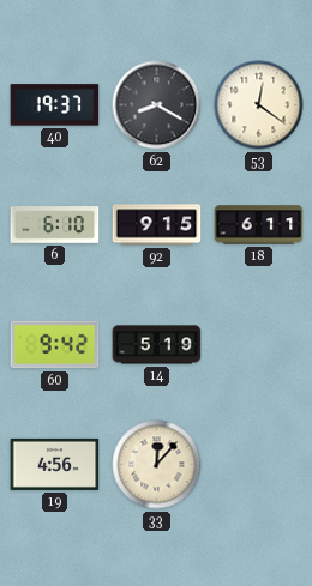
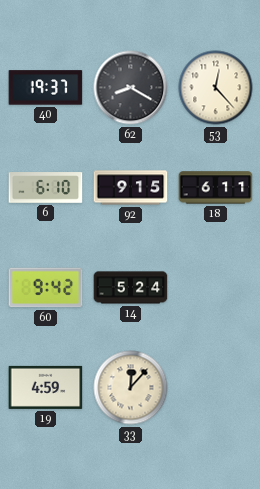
53: 12:21 -> 12:23 (216, 88)
14: 5:19 -> 5:24 (131, 288)
19: 4:56 -> 4:59 (46, 387)
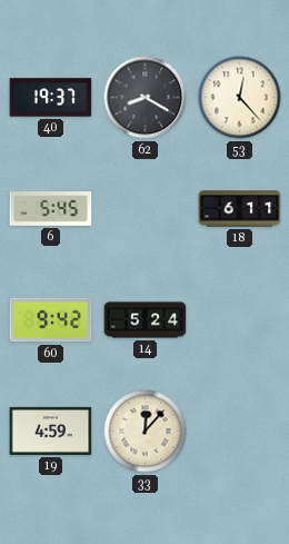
6: 6:10 -> 5:45 (51, 209)
92: 9:15 -> none (131, 188)
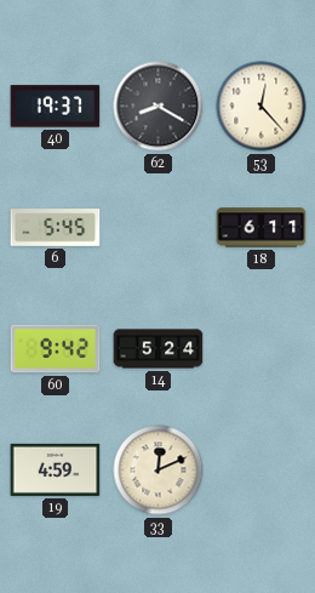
33: 12:07 -> 12:11 (159, 471)
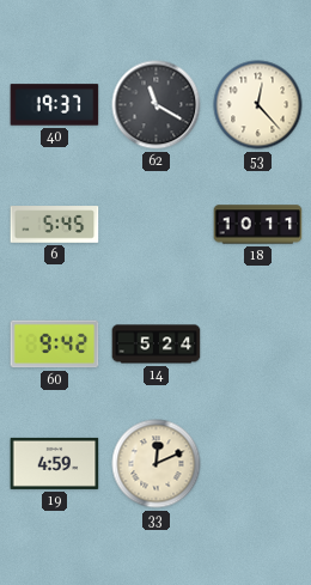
62: 8:20 -> 11:20 (157, 105)
18: 6:11 -> 10:11 (258, 225)
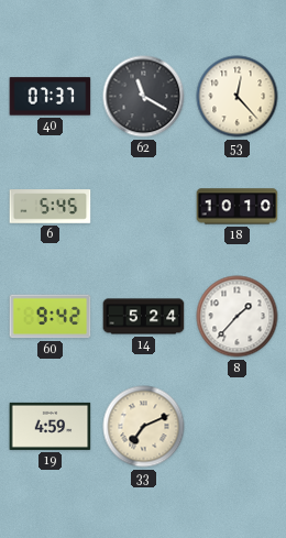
40: 19:37 -> 07:37 (51, 97)
18: 10:11 -> 10:10 (238, 207)
8: none -> 1:37 (238, 317)
33: 12:11 -> 7:11 (144, 427)
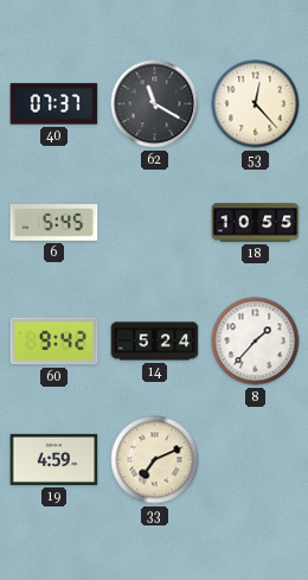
18: 10:10 -> 10:55 (256, 223)
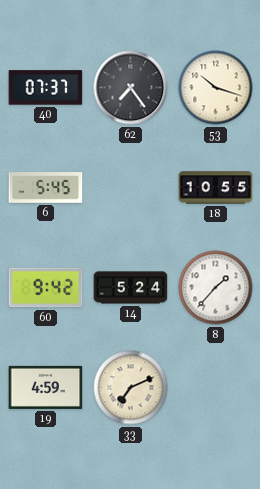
62: 11:20 -> 7:24 (131, 88)
53: 12:23 -> 10:18 (216, 88)
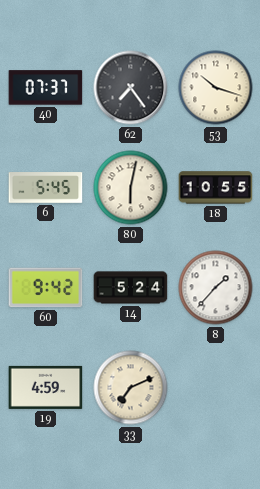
80: none -> 6:02 (131, 188)
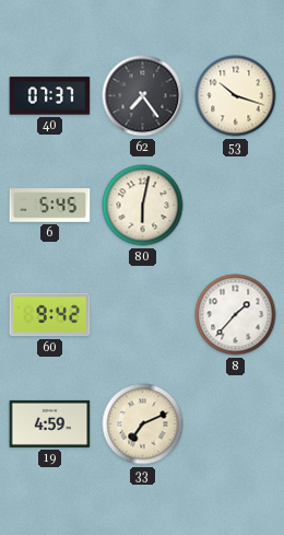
18: 10:55 -> none (216, 188)
14: 5:24 -> none (131, 288)
